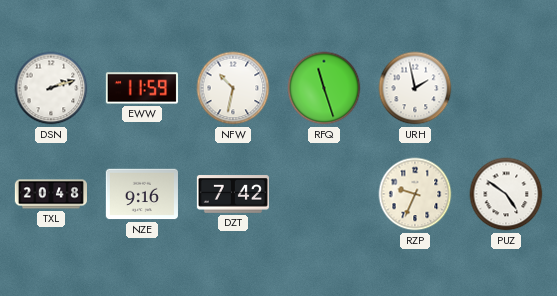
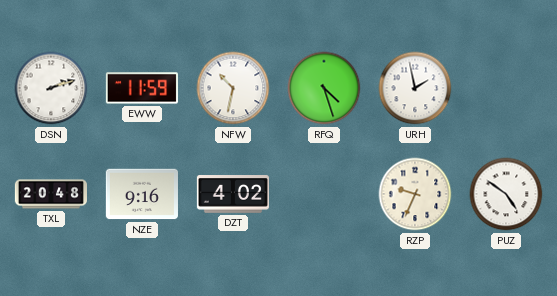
RFQ: 11:27 -> 4:27 (324, 88)
DZT: 7:42 -> 4:02 (233, 195)
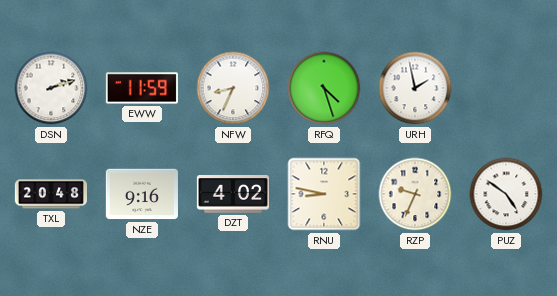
NFW: 10:32 -> 8:34 (233, 88)
RNU: none -> 8:47 (324, 194)
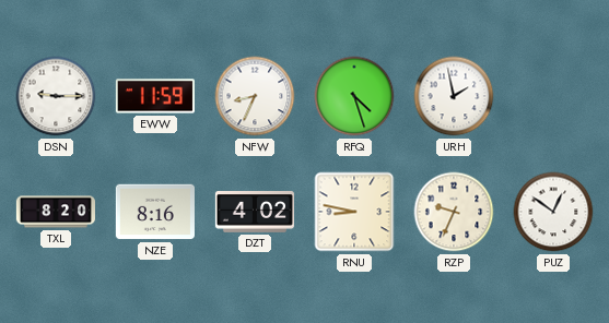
DSN: 2:12 -> 9:15 (56, 96)
TXL: 20:48 -> 8:20 (55, 212)
NZE: 9:16 -> 8:16 (155, 212)
PUZ: 4:51 -> 12:51 (553, 212)
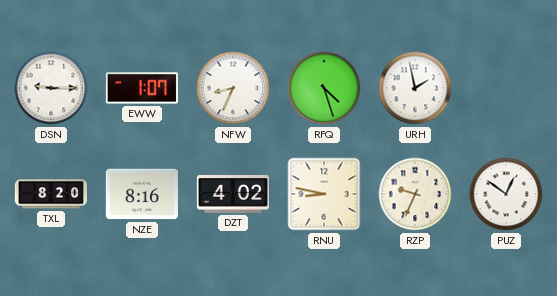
EWW: 11:59 -> 1:07 (142, 88)
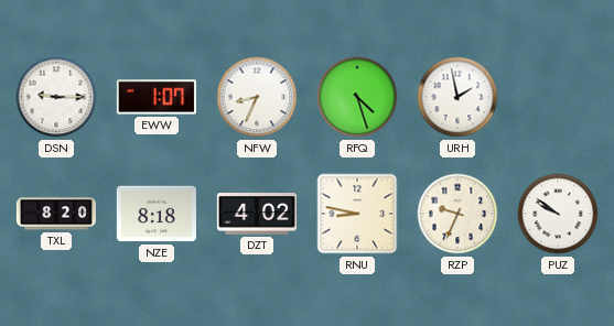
NZE: 8:16 -> 8:18 (157, 214)
PUZ: 12:51 -> 9:51 (558, 214)
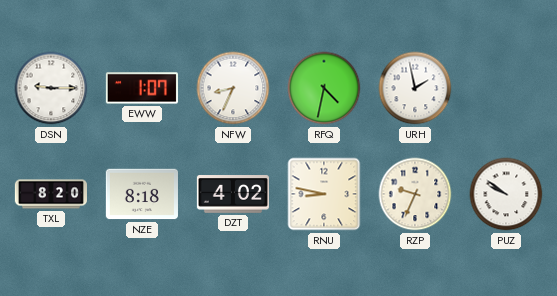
RFQ: 4:27 -> 4:32 (324, 88)
